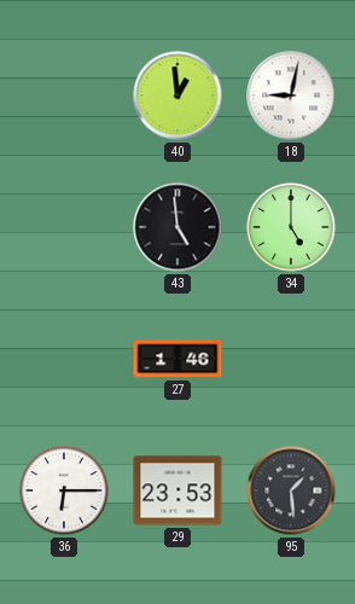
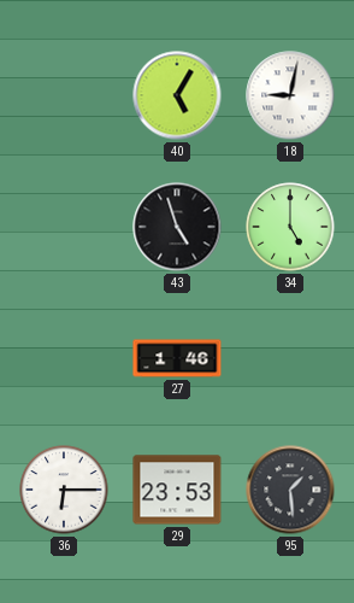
40: 12:59 -> 5:05 (177, 95)
43: 4:59 -> 4:57 (177, 227)
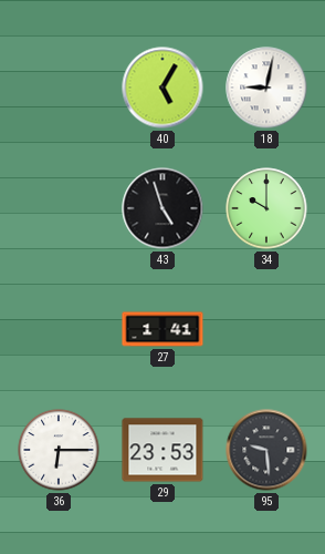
34: 5:00 -> 10:00 (266, 208)
27: 1:46 -> 1:41 (162, 329)
95: 1:29 -> 9:29 (266, 450)
